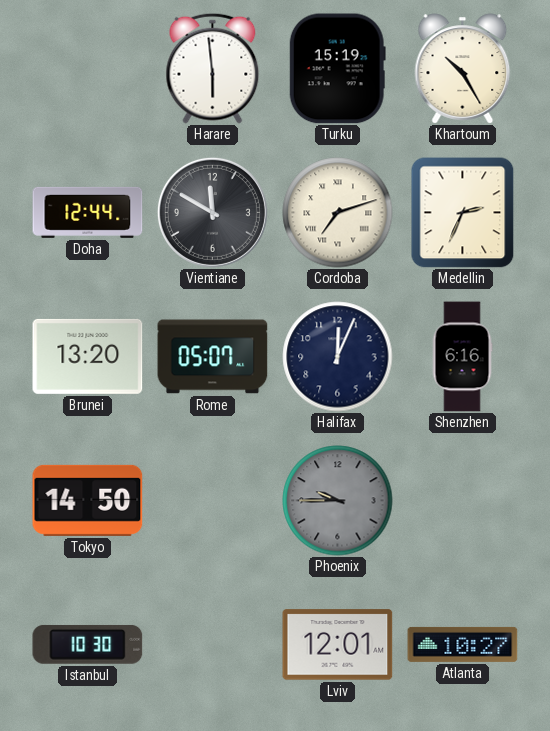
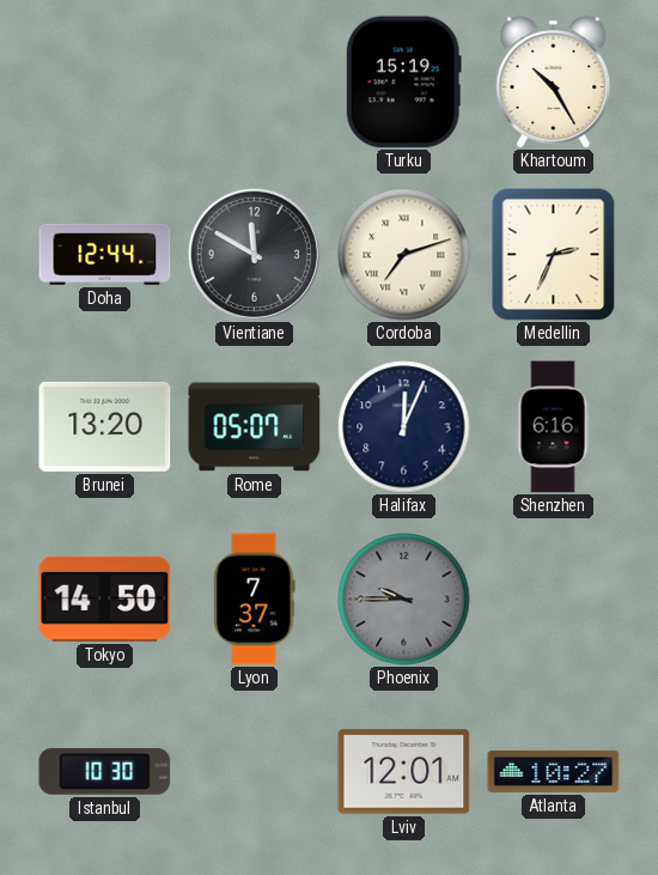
Harare: 5:59 -> none (213, 68)
Lyon: none -> 7:37 (255, 600)
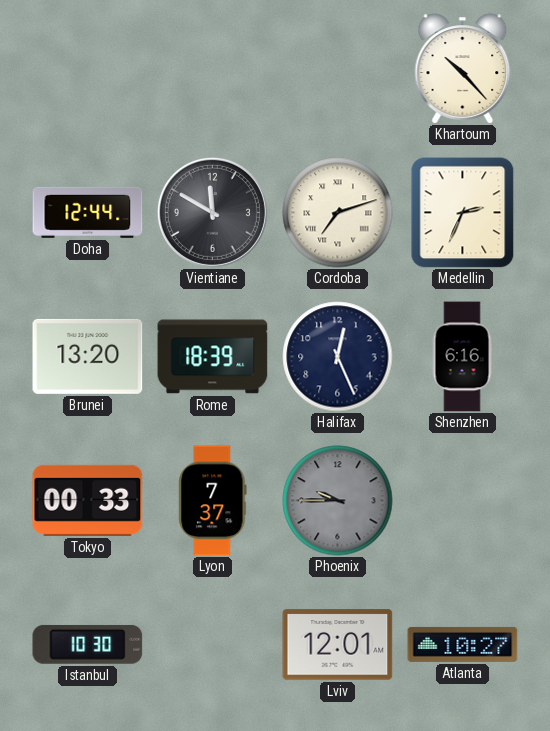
Turku: 15:19 -> none (403, 83)
Khartoum: 10:25 -> 10:23 (463, 69)
Rome: 05:07 -> 18:39 (213, 357)
Halifax: 12:04 -> 12:26 (338, 357)
Tokyo: 14:50 -> 00:33 (88, 500)
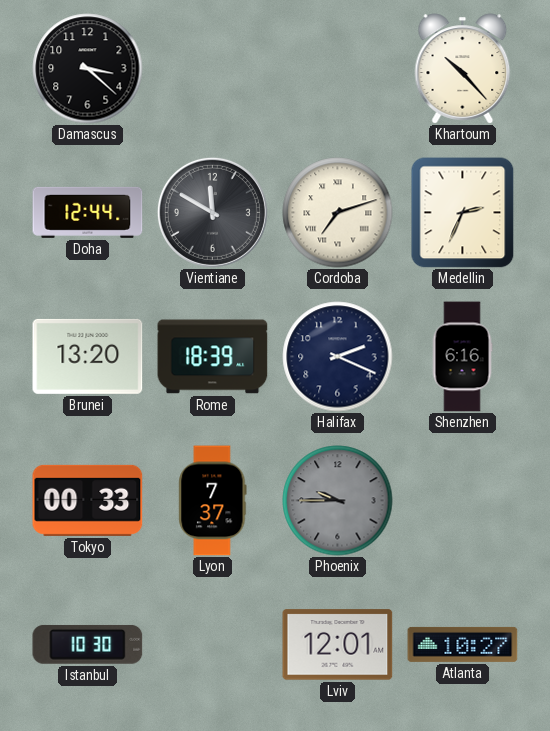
Damascus: none -> 3:22 (88, 69)
Halifax: 12:26 -> 2:19 (338, 357)
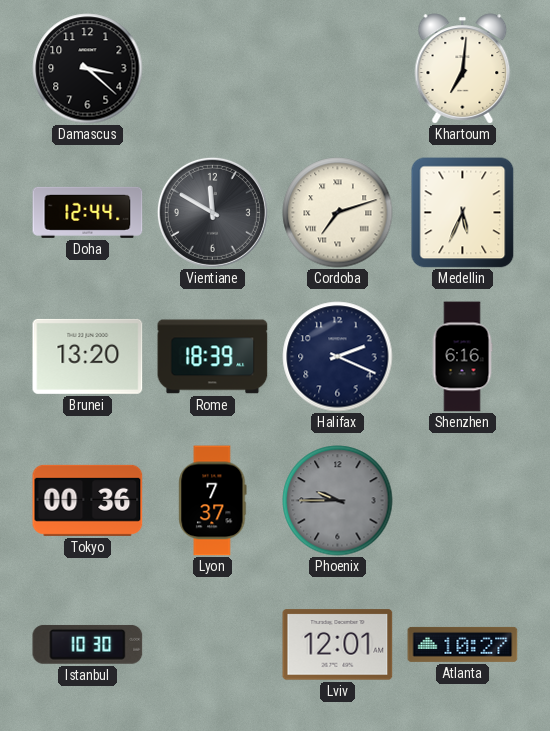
Khartoum: 10:23 -> 7:01 (463, 69)
Medellin: 2:34 -> 5:34 (463, 213)
Tokyo: 00:33 -> 00:36 (88, 500)
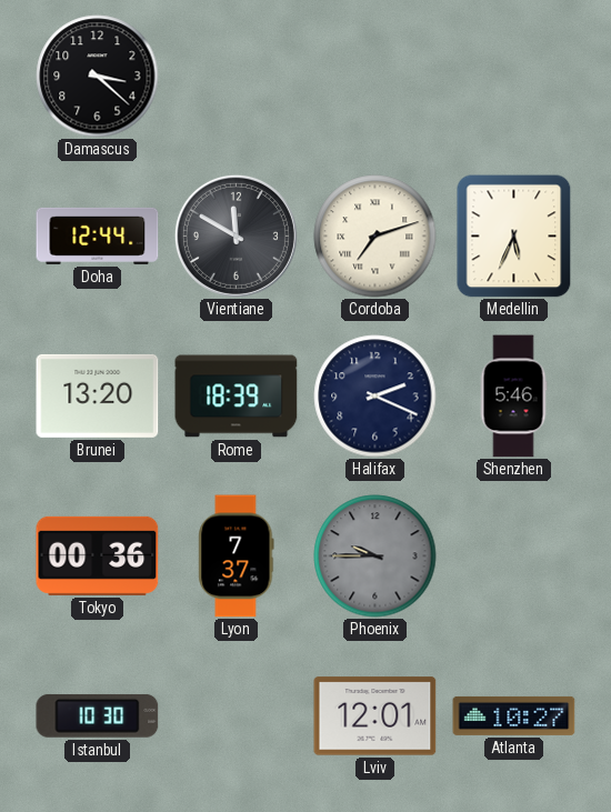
Khartoum: 7:01 -> none (463, 69)
Shenzhen: 6:16 -> 5:46 (513, 397)
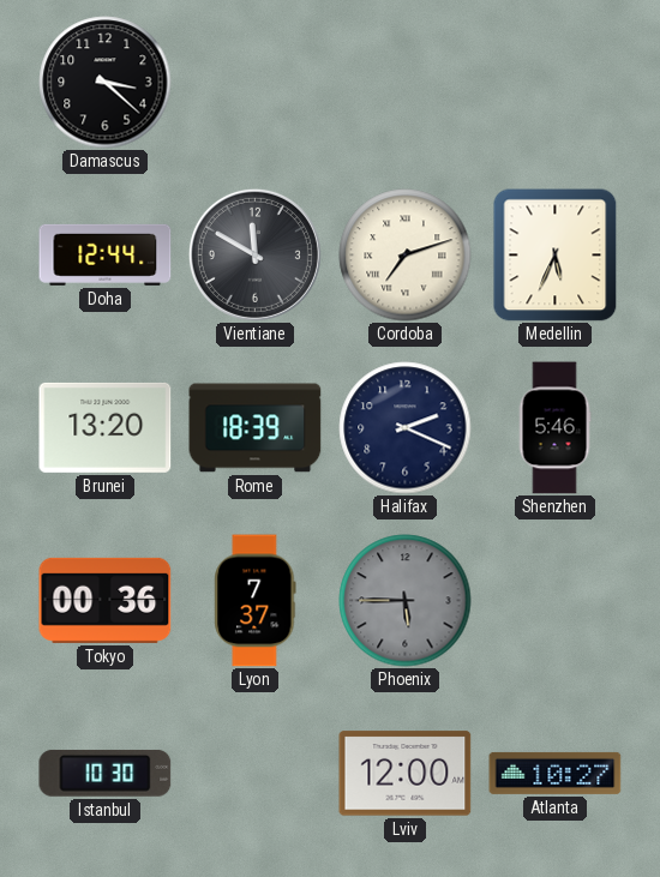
Phoenix: 9:45 -> 5:45 (406, 601)
Lviv: 12:01 -> 12:00 (406, 774)
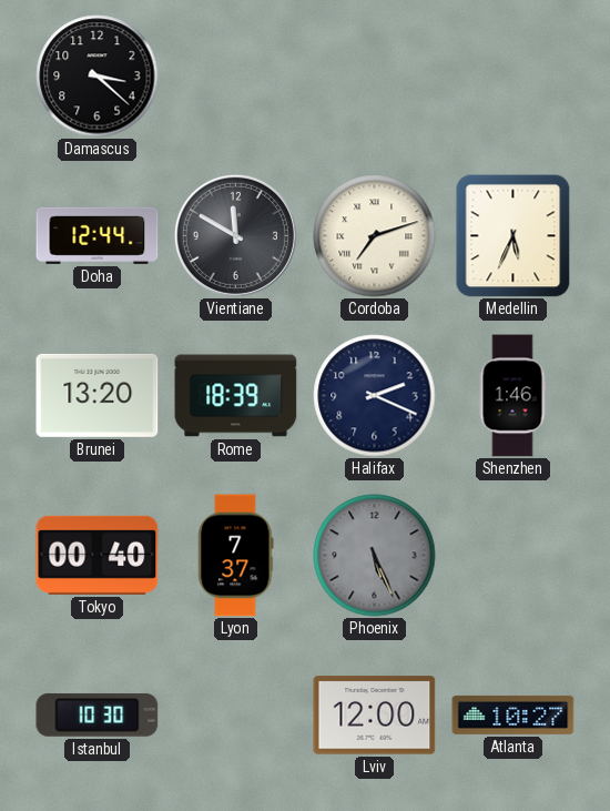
Shenzhen: 5:46 -> 1:46 (512, 396)
Tokyo: 00:36 -> 00:40 (98, 555)
Phoenix: 5:45 -> 5:26 (375, 556)
